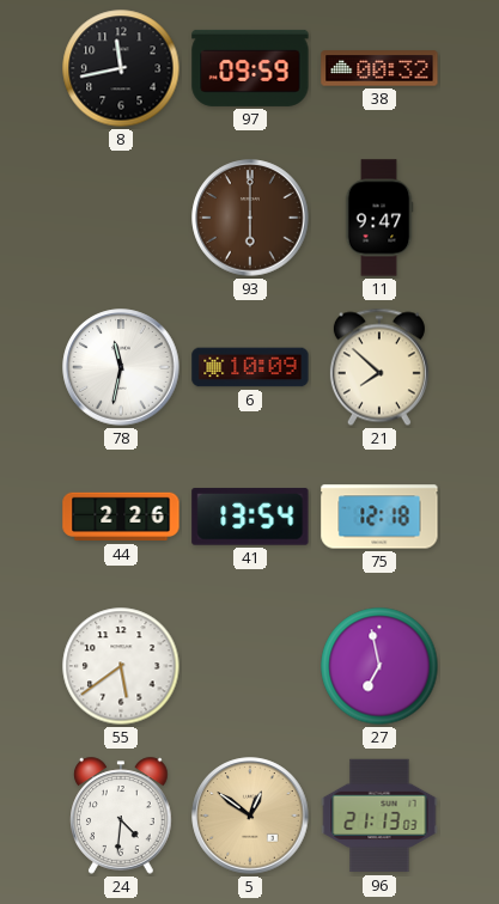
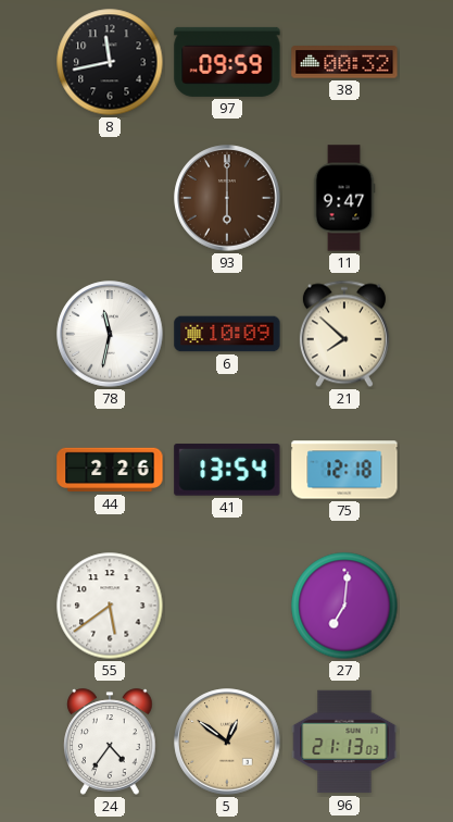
27: 6:58 -> 7:01 (344, 606)
24: 4:31 -> 4:36 (110, 742)
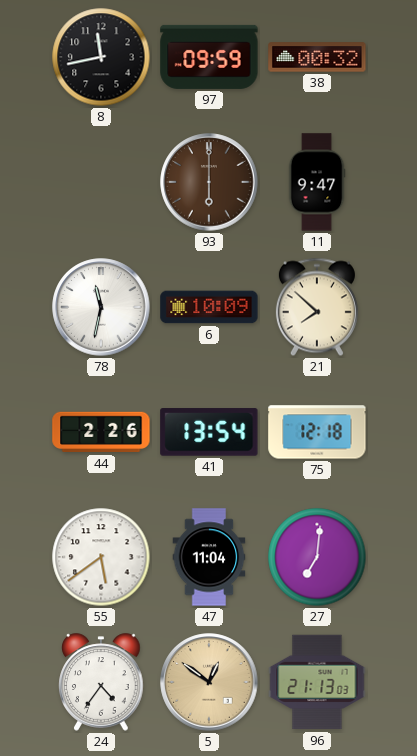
47: none -> 11:04 (209, 557)
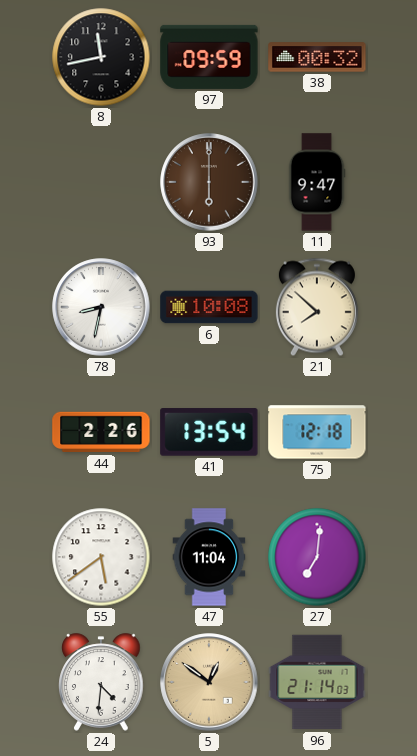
78: 11:32 -> 8:32 (101, 307)
6: 10:09 -> 10:08 (209, 307)
24: 4:36 -> 4:31 (101, 682)
96: 21:13 -> 21:14 (317, 682)
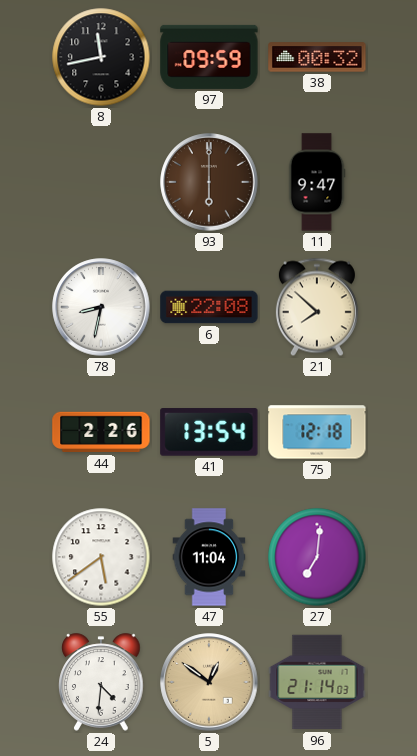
6: 10:08 -> 22:08 (209, 307)
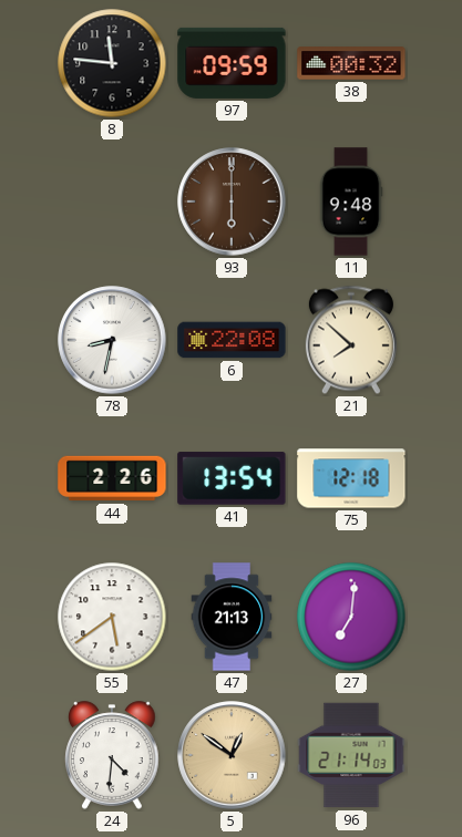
8: 11:43 -> 11:46 (112, 63)
11: 9:47 -> 9:48 (351, 201)
47: 11:04 -> 21:13 (232, 617)
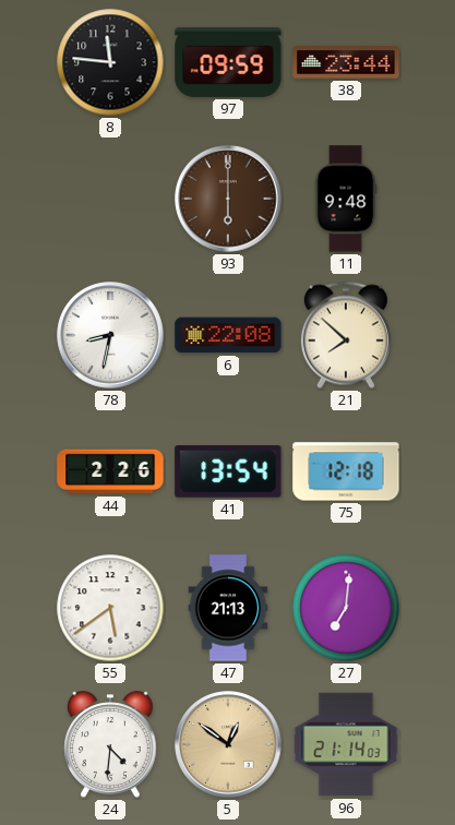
38: 00:32 -> 23:44 (346, 62)
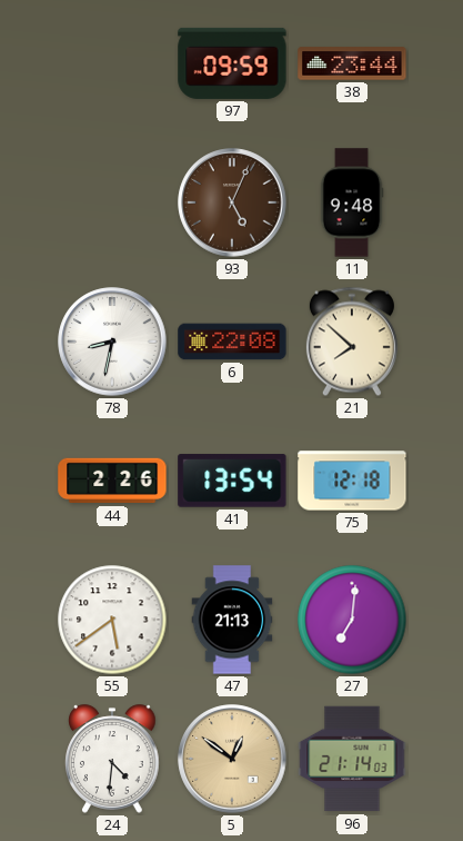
8: 11:46 -> none (110, 62)
93: 6:00 -> 5:04 (232, 202)
